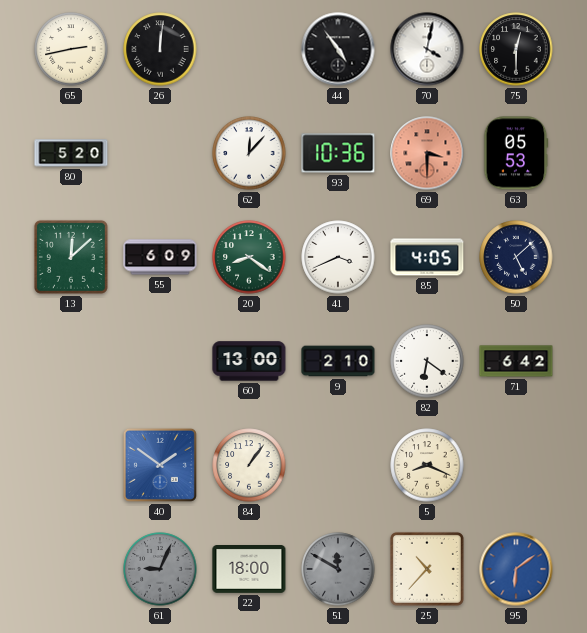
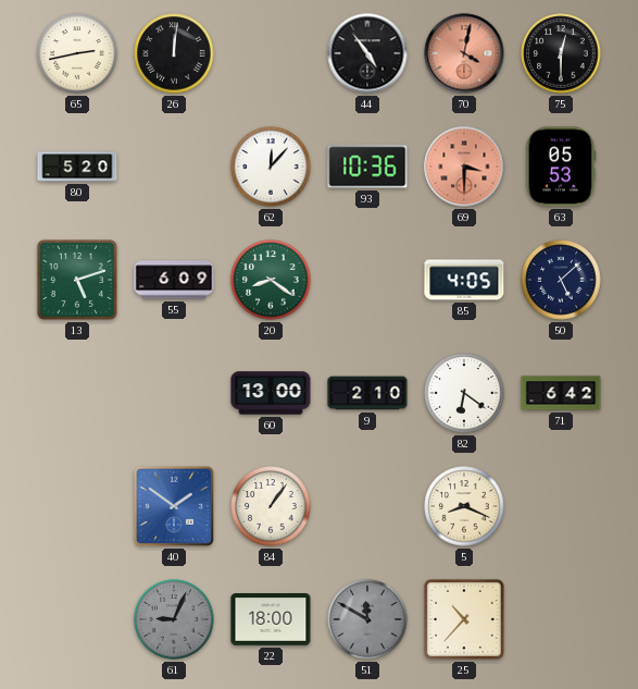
70 dial: white -> salmon (464, 53)
13: 12:08 -> 5:12 (77, 280)
41: 3:41 -> none (338, 257)
95: 6:09 -> none (516, 569)
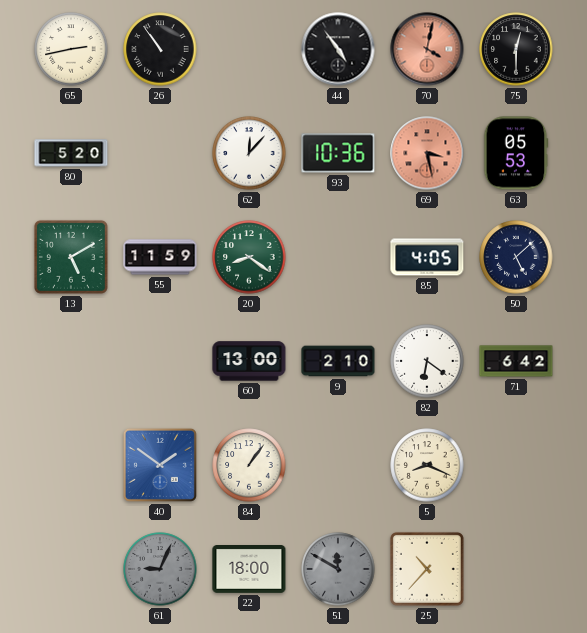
26: 12:01 -> 10:54 (160, 49)
69: 3:30 -> 3:28 (427, 153)
13: 5:12 -> 5:10 (71, 257)
55: 6:09 -> 11:59 (160, 257)
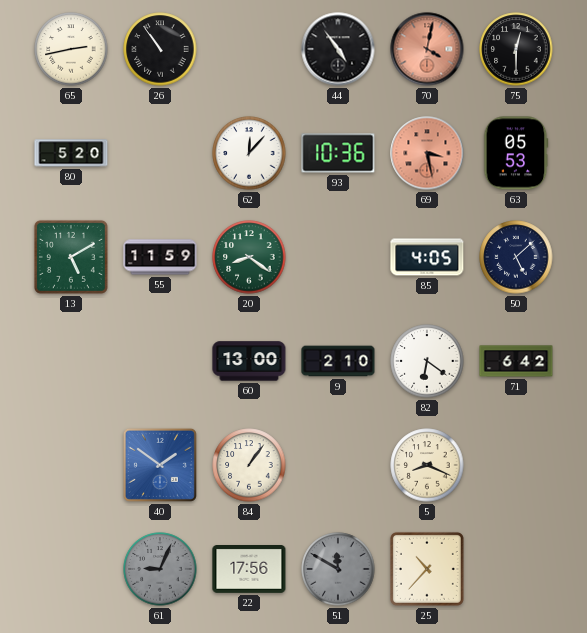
22: 18:00 -> 17:56 (249, 570)
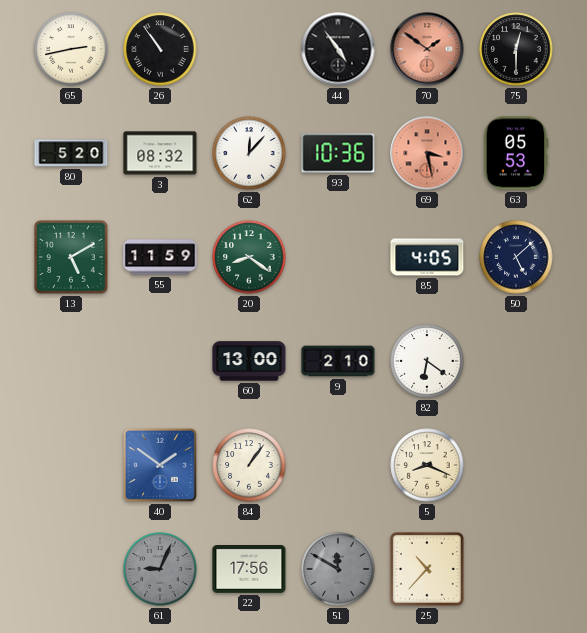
70: 4:02 -> 1:51 (427, 49)
3: none -> 08:32 (160, 153)
71: 6:42 -> none (516, 361)
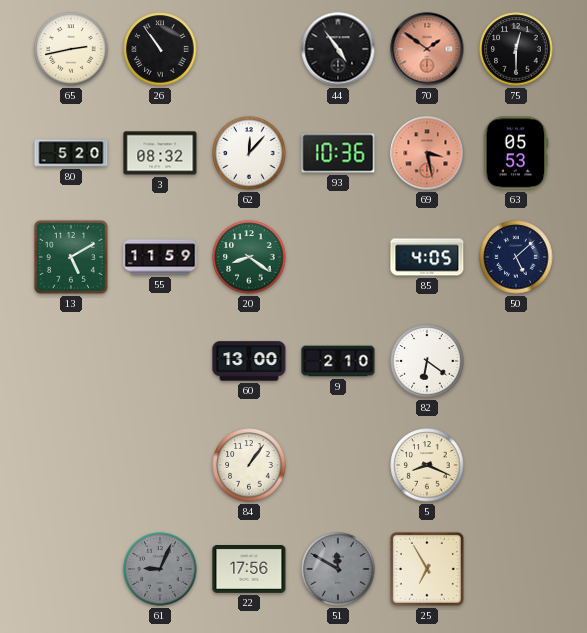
40: 1:51 -> none (160, 465)
25: 10:37 -> 6:55 (427, 569)
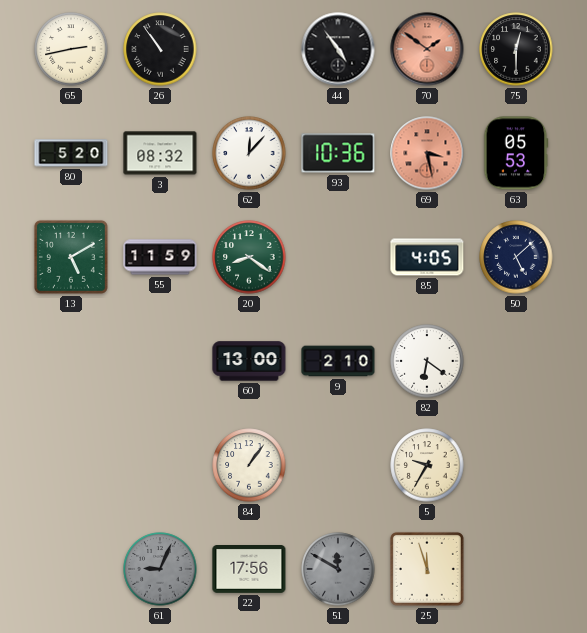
5: 8:19 -> 9:35 (427, 465)
25: 6:55 -> 11:57 (427, 569)
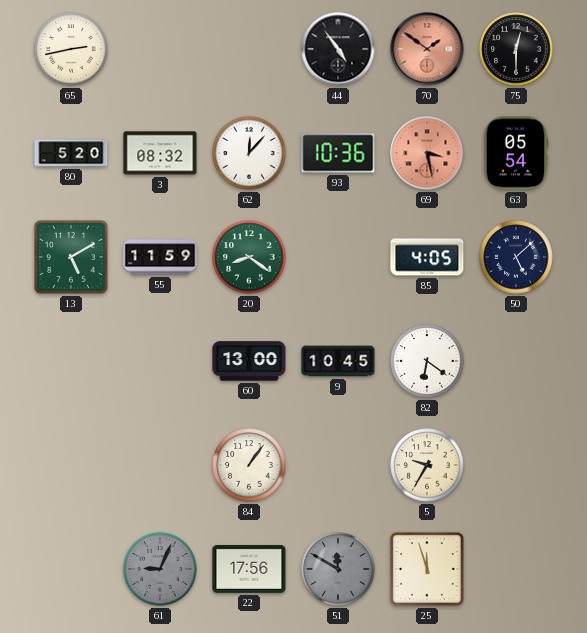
26: 10:54 -> none (160, 49)
63: 05:53 -> 05:54 (516, 153)
9: 2:10 -> 10:45 (338, 361)
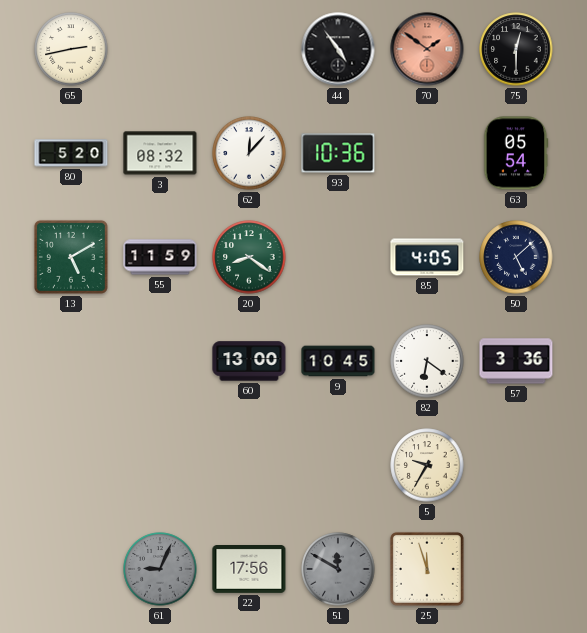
69: 3:28 -> none (427, 153)
57: none -> 3:36 (516, 361)
84: 1:06 -> none (249, 465)
